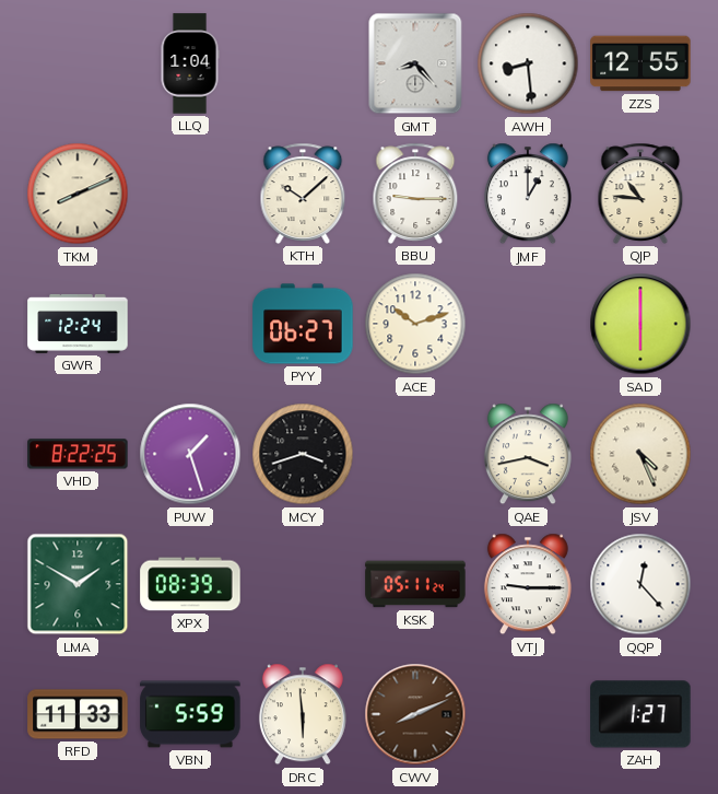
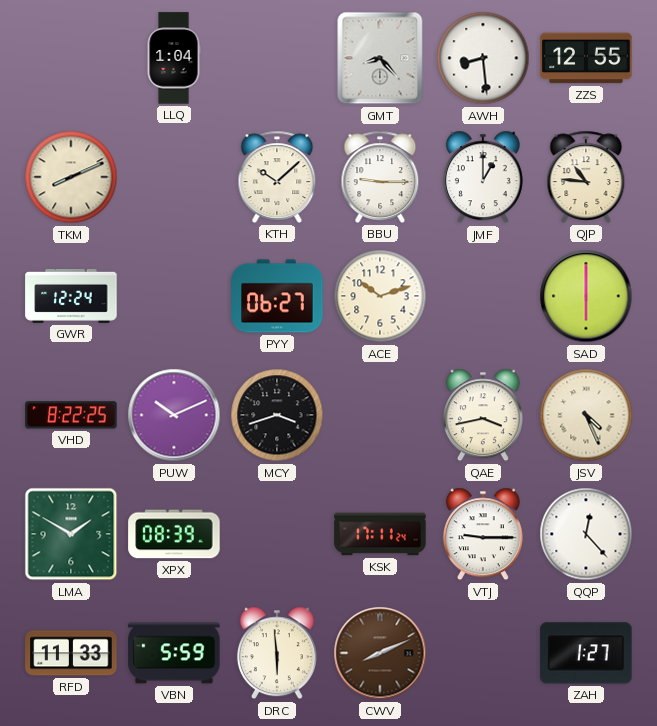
PUW: 1:27 -> 10:11 (174, 415)
KSK: 05:11 -> 17:11 (380, 534)
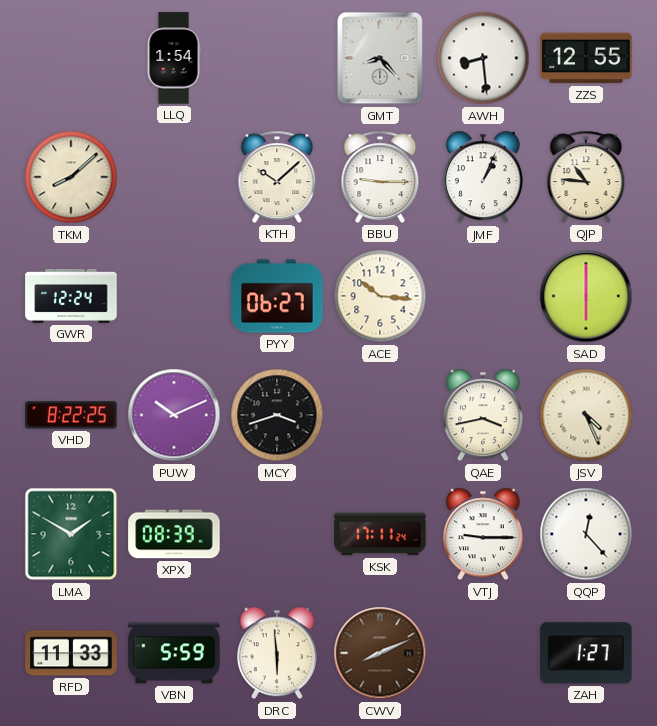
LLQ: 1:04 -> 1:54 (174, 58)
TKM: 8:11 -> 8:08 (71, 177)
JMF: 1:00 -> 1:04 (483, 177)
ACE: 10:12 -> 10:16 (380, 296)
